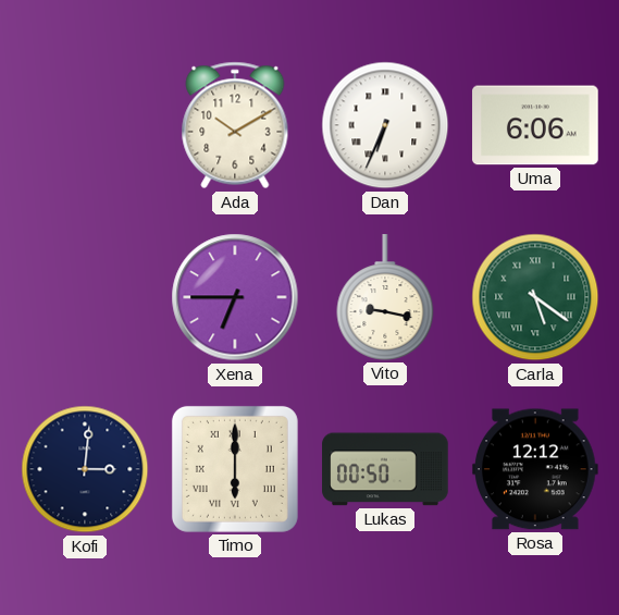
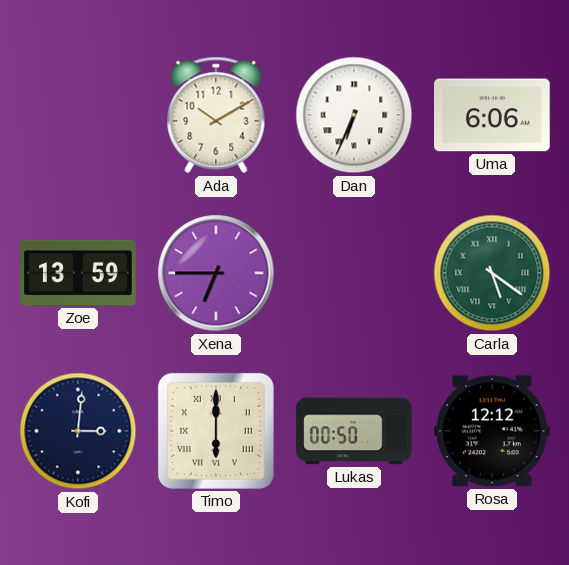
Zoe: none -> 13:59 (78, 273)
Vito: 9:17 -> none (385, 297)
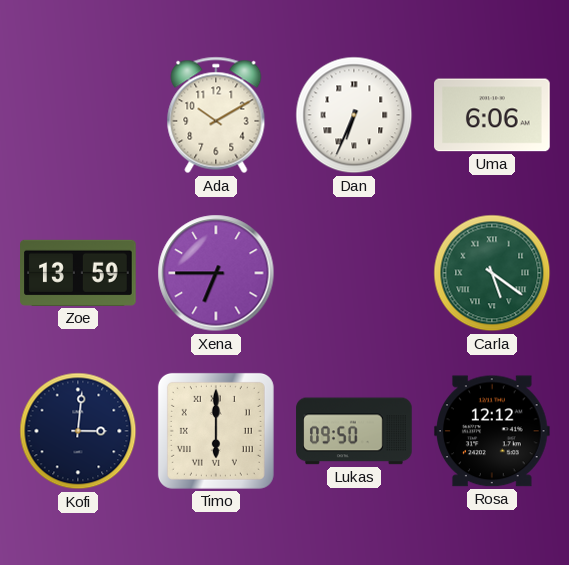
Lukas: 00:50 -> 09:50 (354, 431)
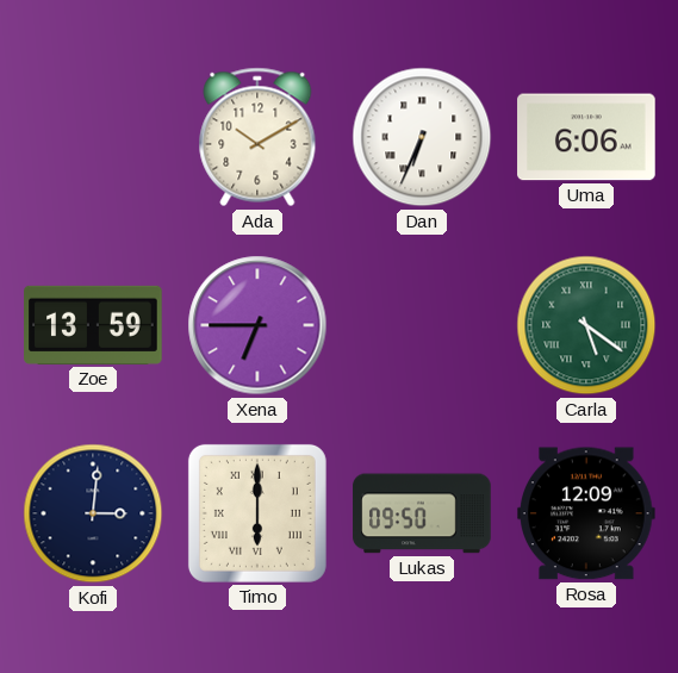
Rosa: 12:12 -> 12:09 (587, 513)
